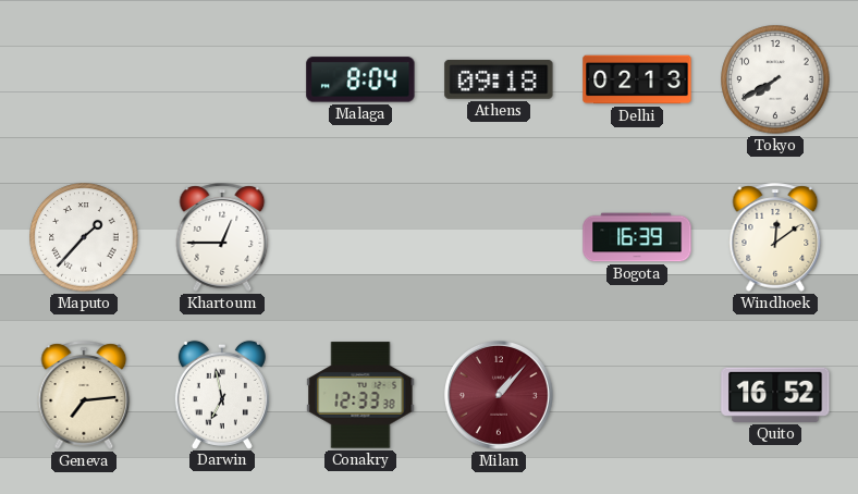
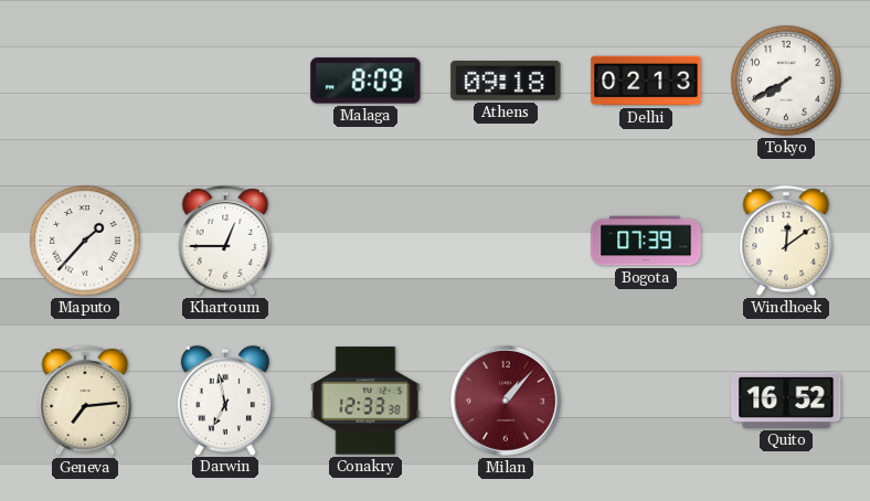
Malaga: 8:04 -> 8:09 (365, 81)
Bogota: 16:39 -> 07:39 (646, 241)
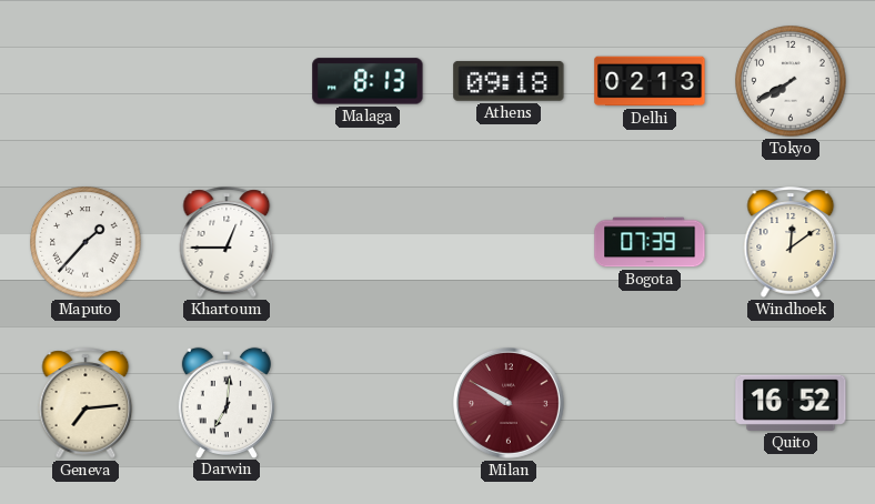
Malaga: 8:09 -> 8:13 (368, 81)
Darwin: 6:58 -> 7:01 (227, 402)
Conakry: 12:33 -> none (365, 401)
Milan: 1:07 -> 9:50 (510, 404)
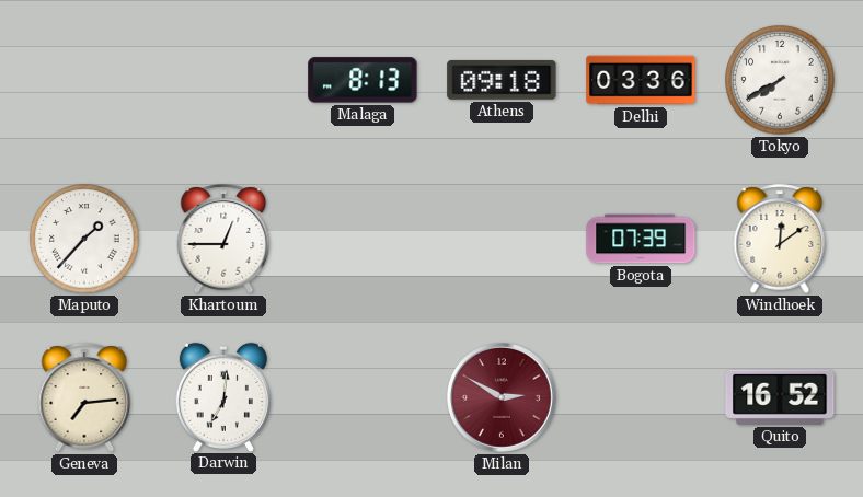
Delhi: 02:13 -> 03:36 (641, 80)
Milan: 9:50 -> 2:50 (503, 398)
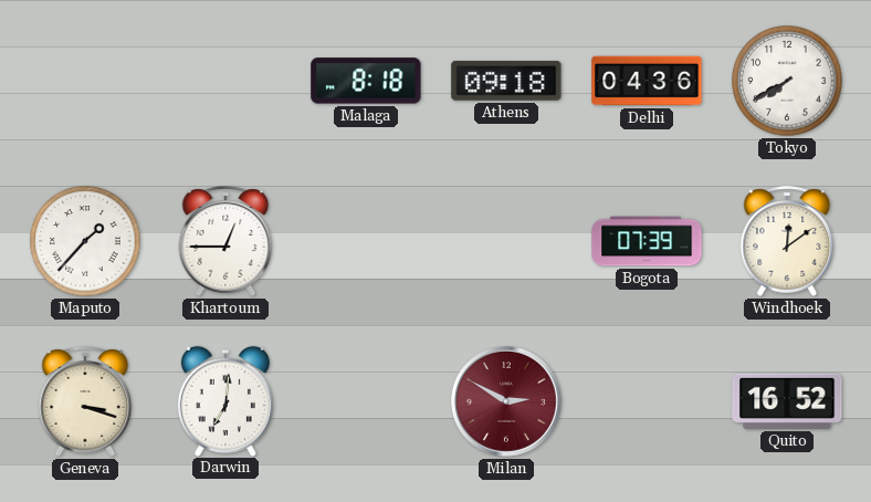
Malaga: 8:13 -> 8:18 (366, 81)
Delhi: 03:36 -> 04:36 (647, 81)
Geneva: 7:14 -> 3:18 (85, 401)
